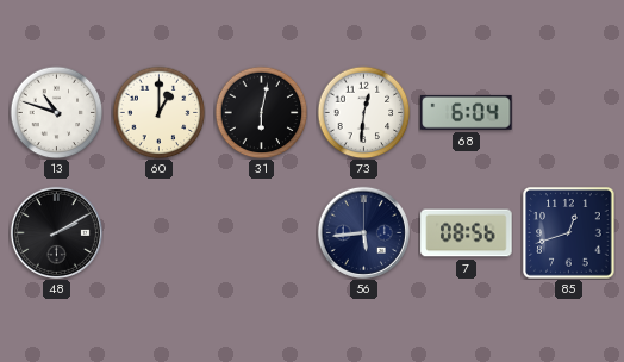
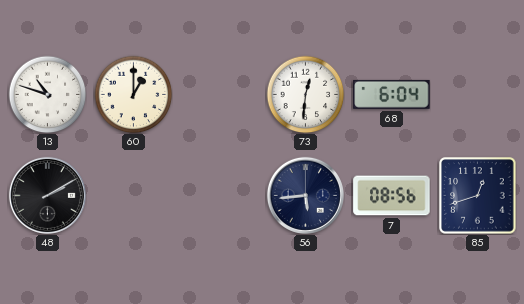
31: 6:02 -> none (261, 112)
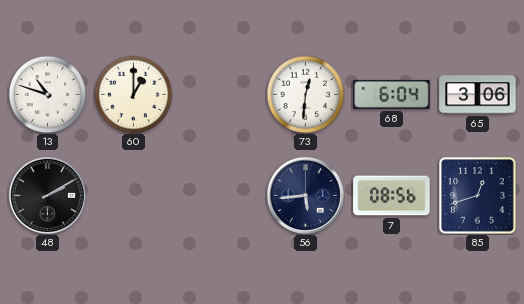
65: none -> 3:06 (478, 95)
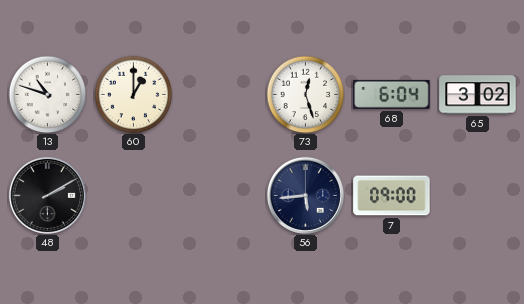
73: 12:31 -> 12:27 (305, 94)
65: 3:06 -> 3:02 (478, 95)
7: 08:56 -> 09:00 (392, 196)
85: 12:42 -> none (478, 196)
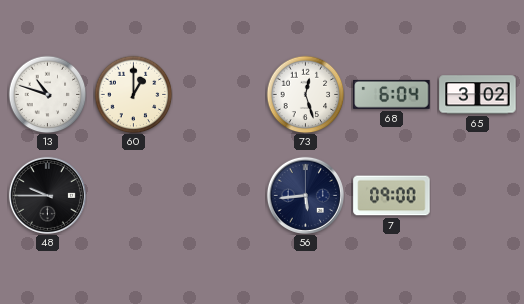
48: 2:10 -> 9:45 (47, 195)
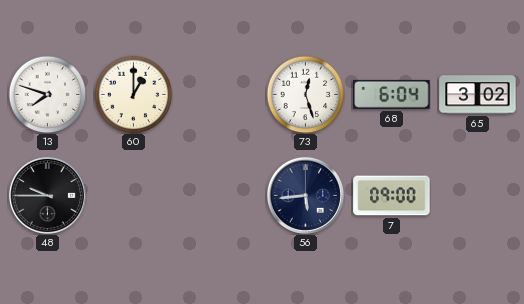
13: 10:48 -> 7:48 (47, 94)
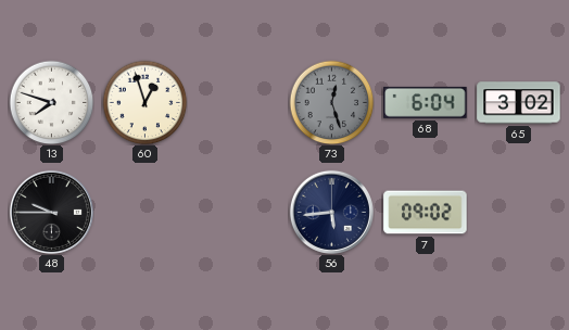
60: 1:00 -> 12:57 (144, 102)
73 dial: white -> grey (331, 102)
7: 09:00 -> 09:02 (426, 213)
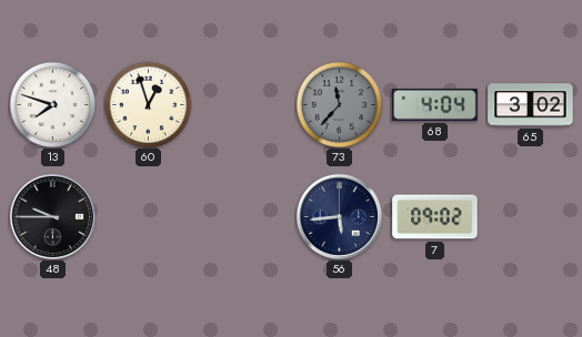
73: 12:27 -> 11:37 (339, 104)
68: 6:04 -> 4:04 (435, 104)
